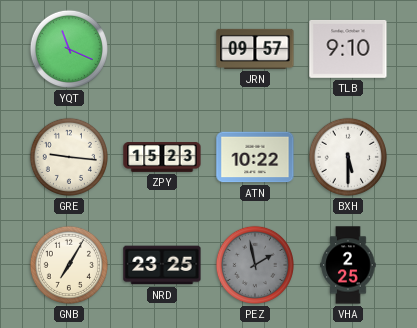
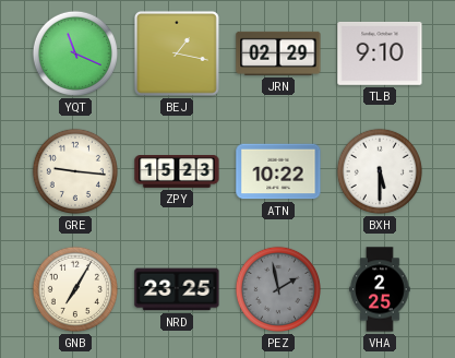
BEJ: none -> 1:17 (177, 53)
JRN: 09:57 -> 02:29 (278, 53)
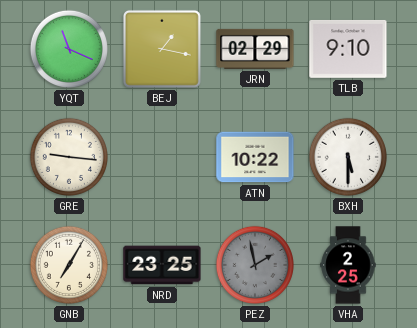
ZPY: 15:23 -> none (177, 172)
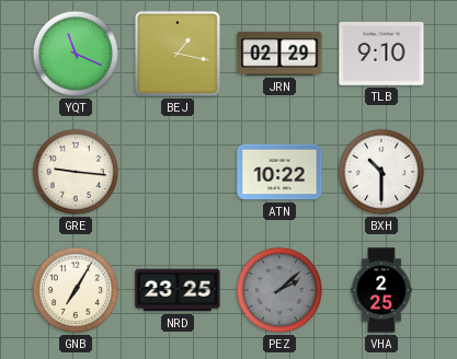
BXH: 5:30 -> 10:30 (381, 172)
PEZ: 1:58 -> 2:08 (279, 290)
